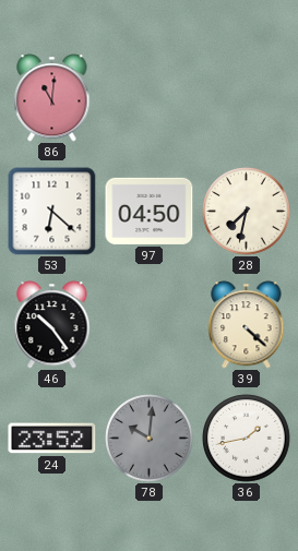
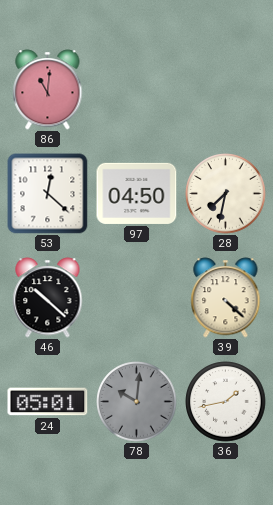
53: 6:22 -> 12:22 (48, 194)
46: 10:24 -> 10:22 (48, 298)
24: 23:52 -> 05:01 (48, 402)
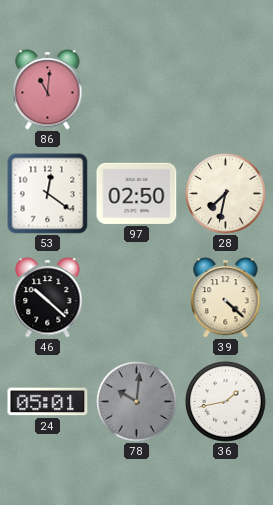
53: 12:22 -> 12:21 (48, 194)
97: 04:50 -> 02:50 (137, 193)
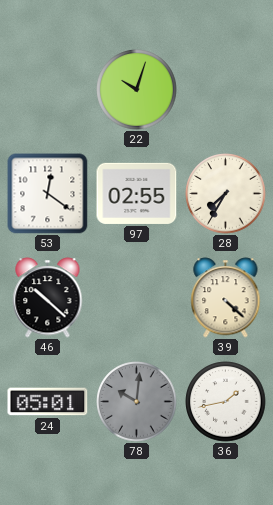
86: 11:01 -> none (48, 90)
22: none -> 10:03 (137, 90)
97: 02:50 -> 02:55 (137, 193)
28: 7:32 -> 7:35 (226, 194)
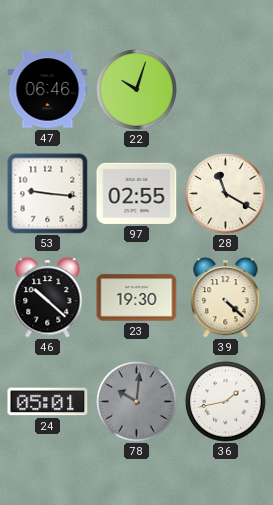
47: none -> 06:46 (48, 90)
53: 12:21 -> 9:16 (48, 194)
28: 7:35 -> 11:20 (226, 194)
23: none -> 19:30 (137, 298)
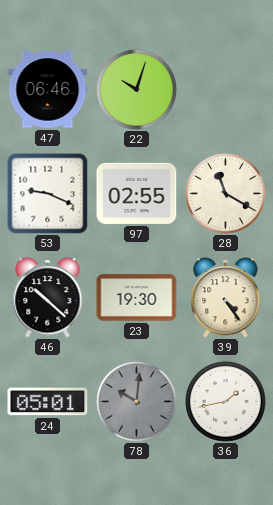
53: 9:16 -> 9:19 (48, 194)
39: 4:22 -> 4:24 (226, 298)
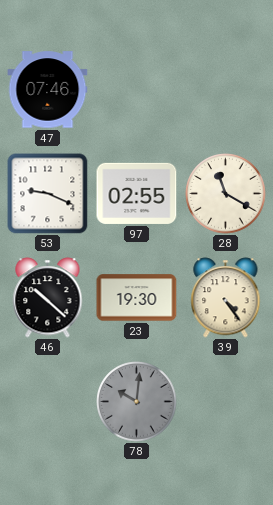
47: 06:46 -> 07:46 (48, 90)
22: 10:03 -> none (137, 90)
24: 05:01 -> none (48, 402)
36: 1:43 -> none (226, 402)
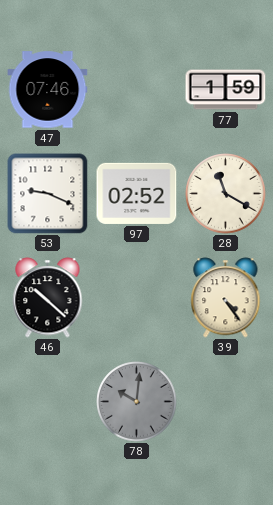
77: none -> 1:59 (226, 90)
97: 02:55 -> 02:52 (137, 193)
23: 19:30 -> none (137, 298)
